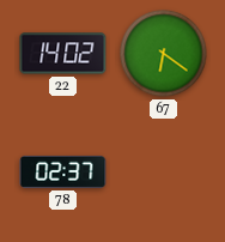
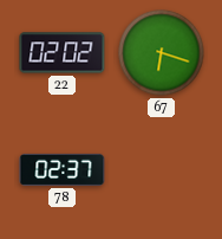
22: 14:02 -> 02:02 (63, 53)
67: 6:21 -> 6:18 (162, 53)
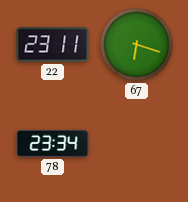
22: 02:02 -> 23:11 (53, 45)
78: 02:37 -> 23:34 (53, 143)
